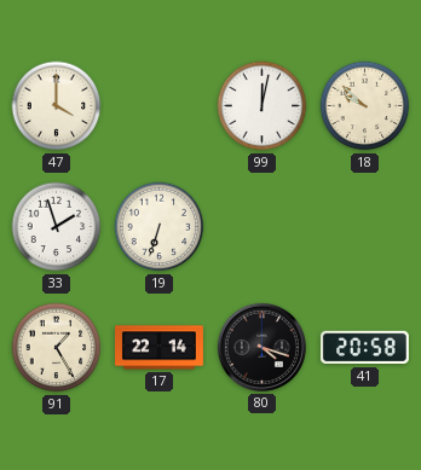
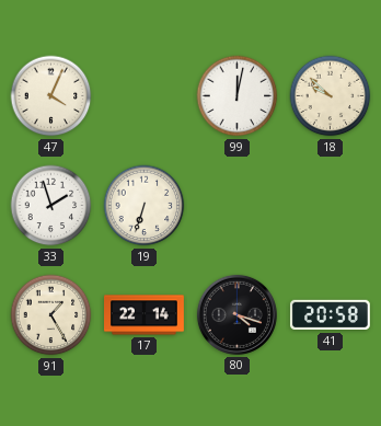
47: 4:00 -> 4:04 (51, 96)
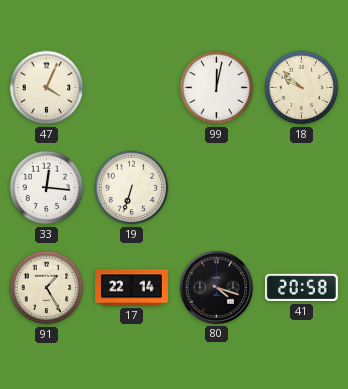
33: 1:57 -> 12:16 (47, 188)
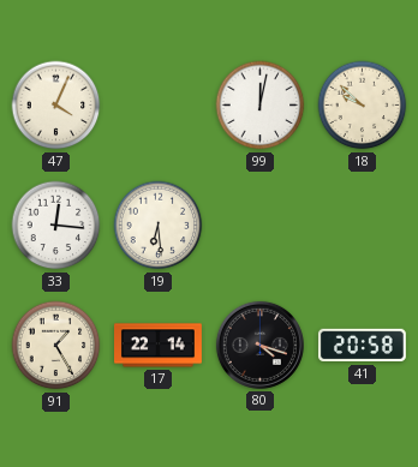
19: 6:33 -> 6:29 (159, 226)
